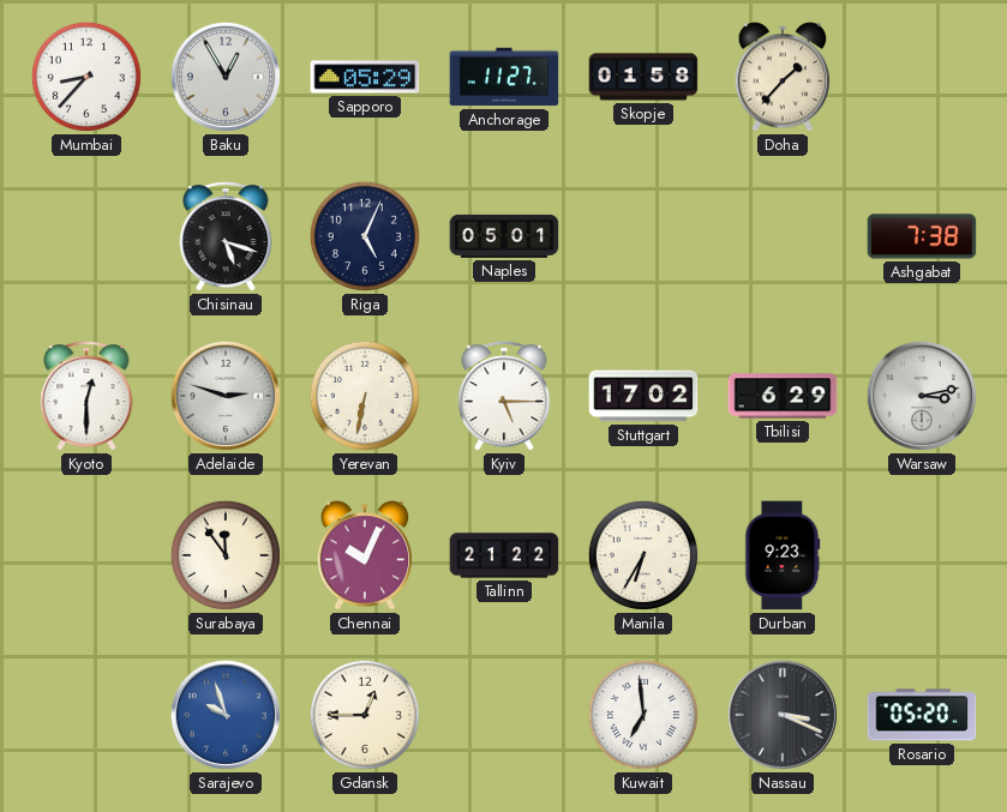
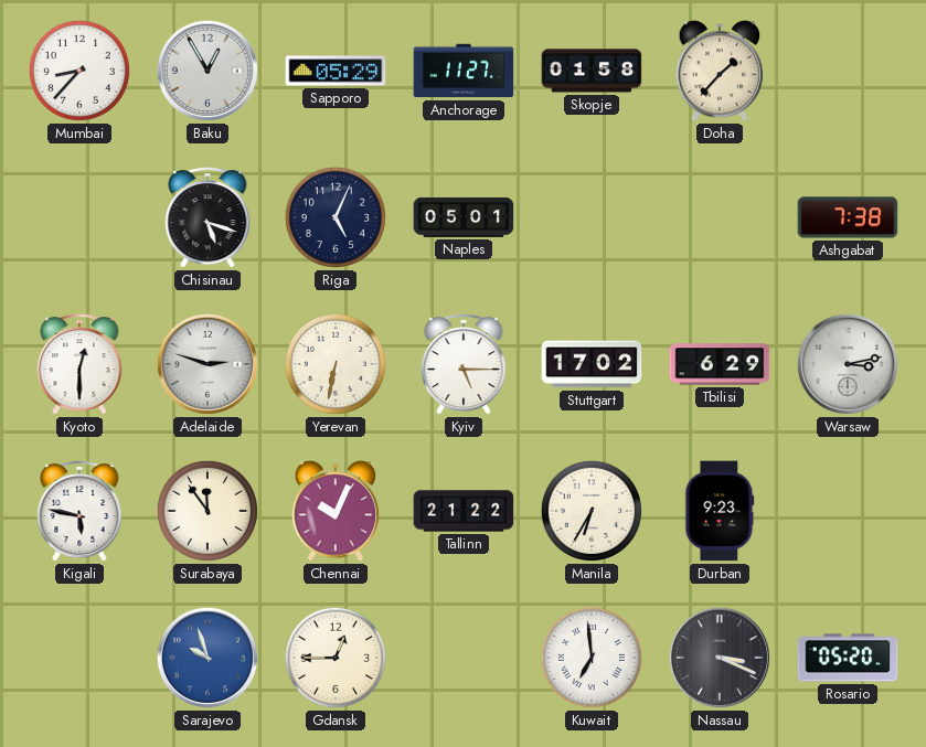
Kigali: none -> 5:47 (79, 511)
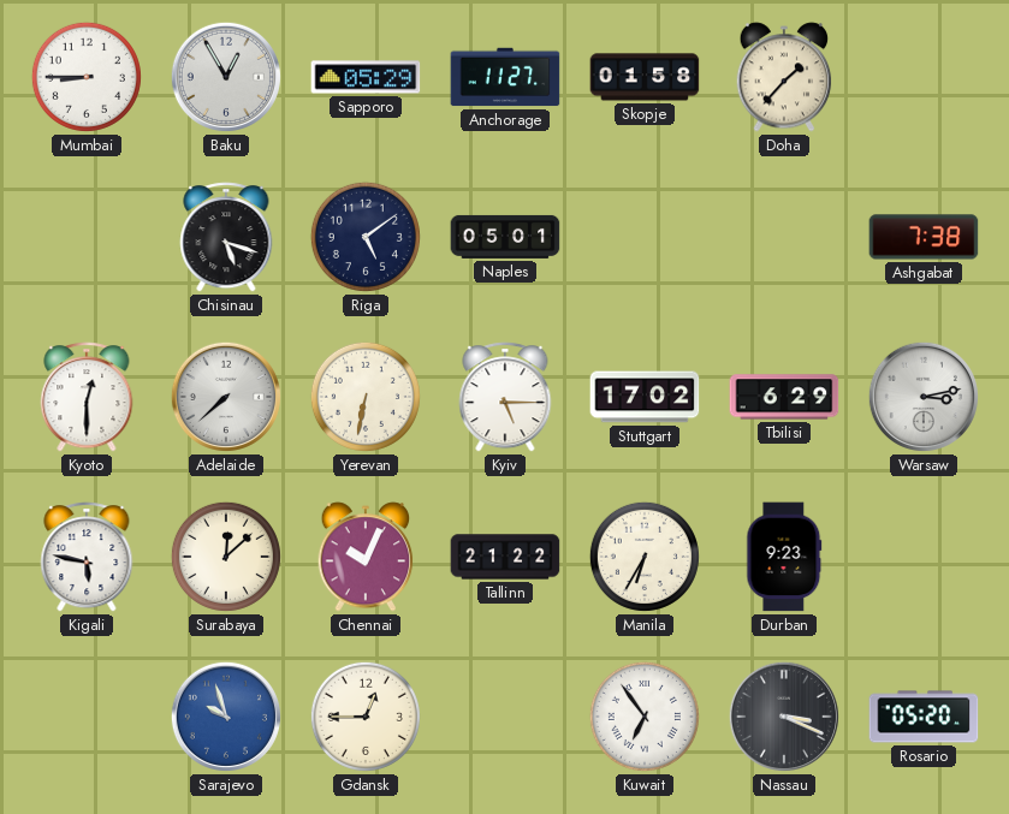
Mumbai: 8:37 -> 8:45 (87, 77)
Riga: 5:04 -> 5:09 (366, 237)
Adelaide: 2:48 -> 7:38 (226, 397)
Surabaya: 11:54 -> 12:08 (226, 557)
Kuwait: 6:59 -> 6:54 (645, 717)
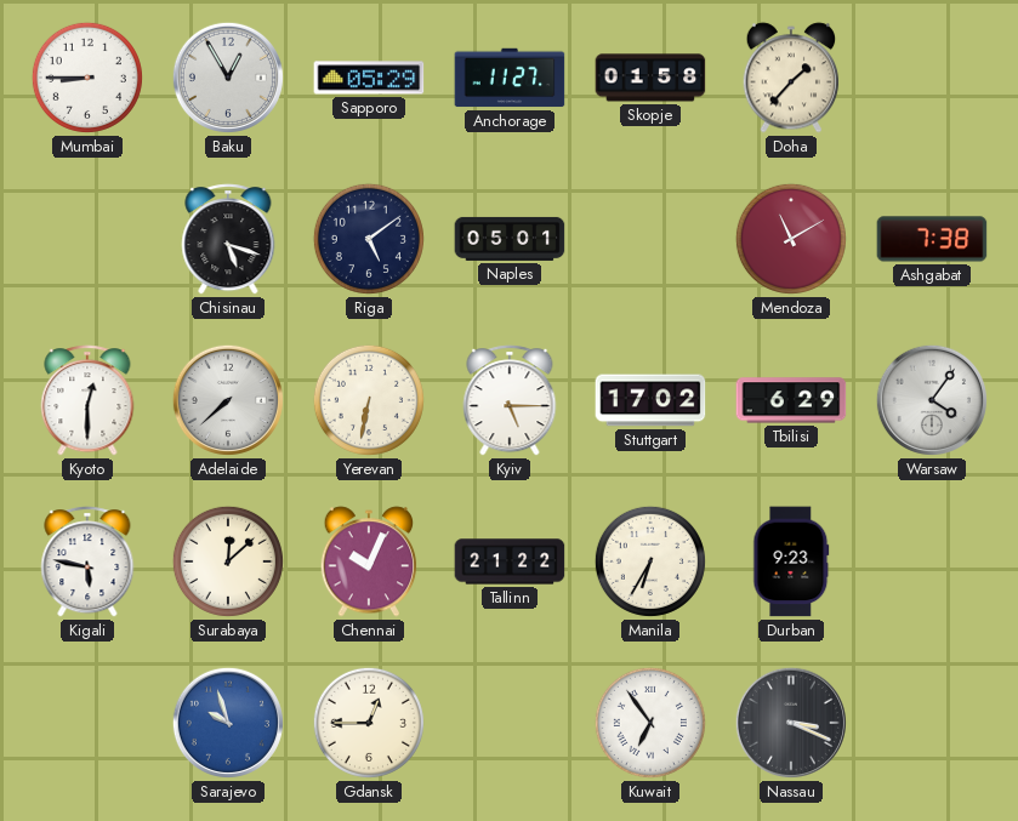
Mendoza: none -> 11:10 (791, 239)
Warsaw: 3:13 -> 4:06 (932, 400)
Rosario: 05:20 -> none (924, 717)
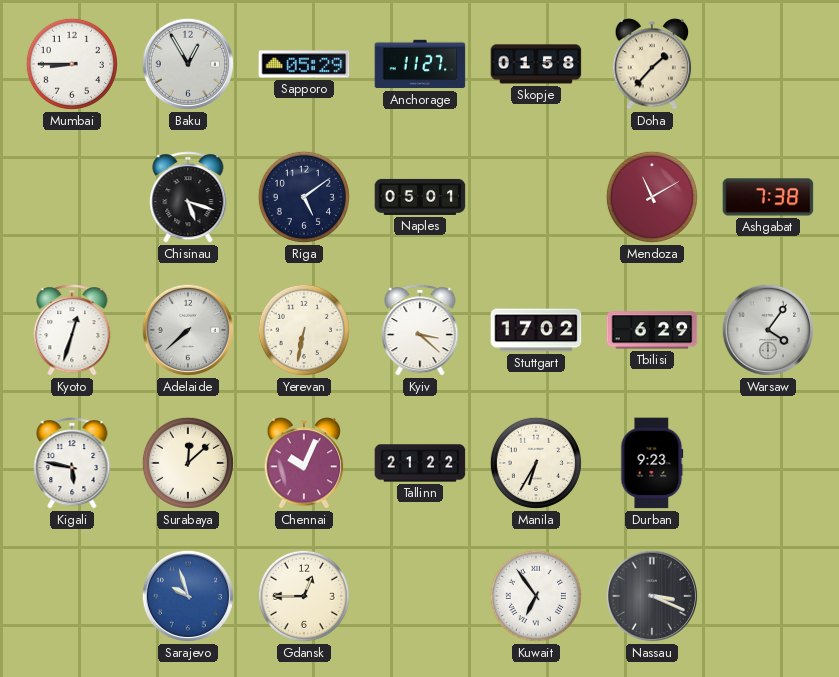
Kyoto: 12:30 -> 12:33 (72, 330)
Kyiv: 5:15 -> 3:22 (420, 330)
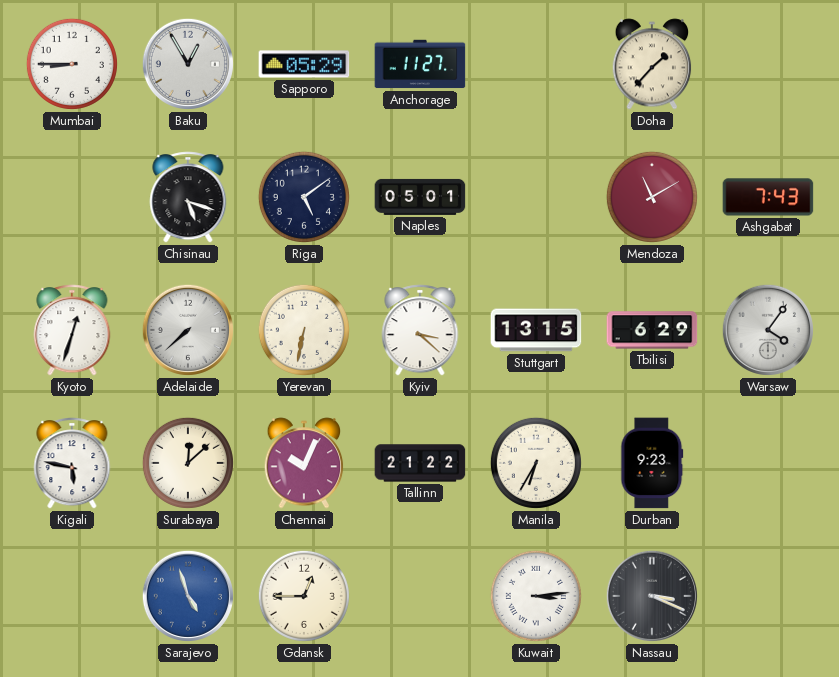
Skopje: 01:58 -> none (536, 64)
Ashgabat: 7:38 -> 7:43 (768, 197)
Stuttgart: 17:02 -> 13:15 (536, 330)
Sarajevo: 9:57 -> 4:57 (188, 596)
Kuwait: 6:54 -> 3:14 (536, 596)
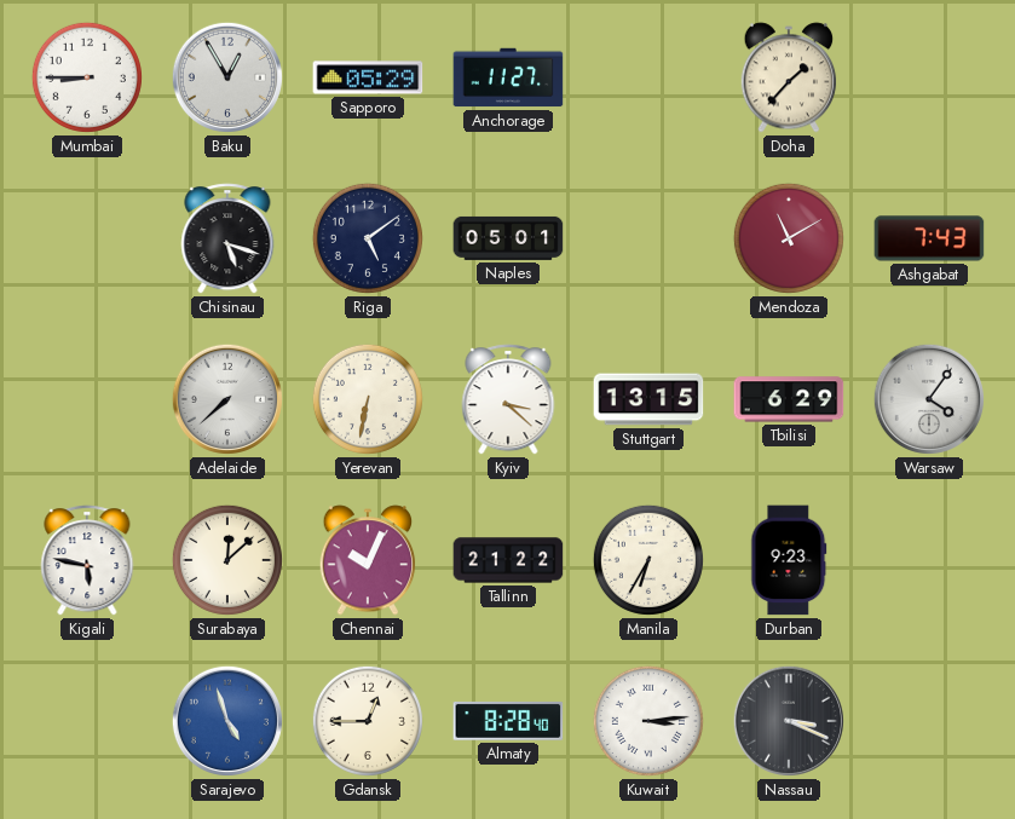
Kyoto: 12:33 -> none (72, 330)
Almaty: none -> 8:28 (508, 722)
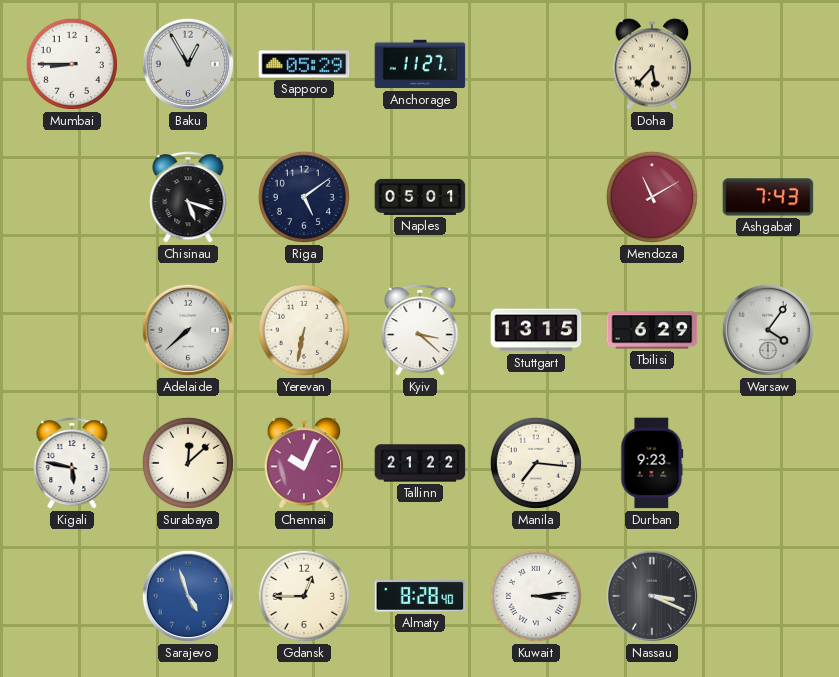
Doha: 1:37 -> 5:37 (652, 64)
Manila: 6:35 -> 7:16 (536, 463)
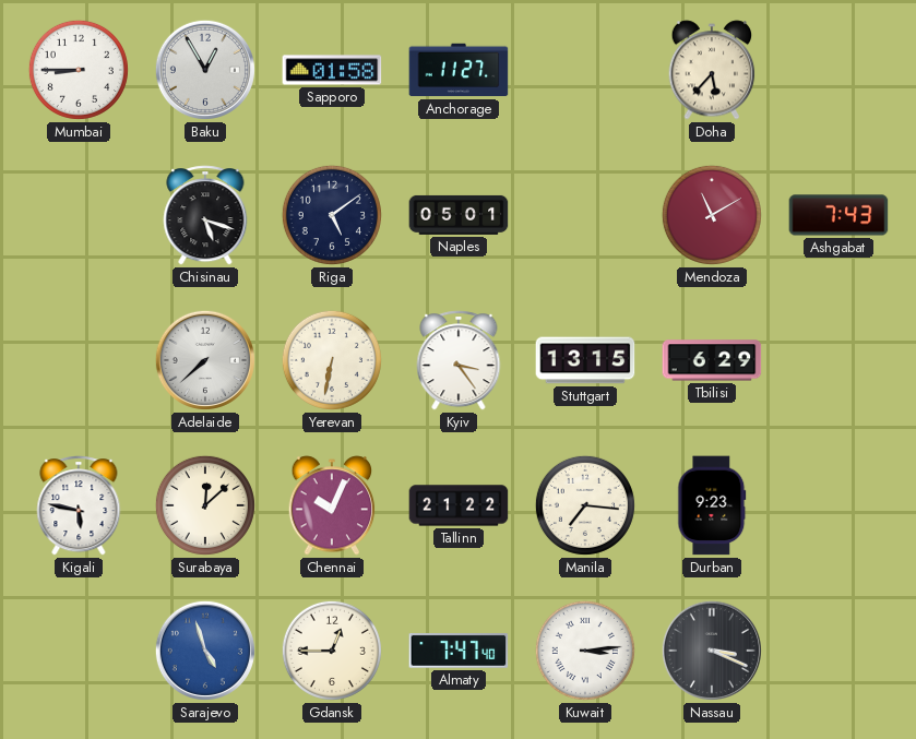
Sapporo: 05:29 -> 01:58 (332, 70)
Kyiv: 3:22 -> 3:24 (459, 360)
Warsaw: 4:06 -> none (768, 330)
Almaty: 8:28 -> 7:47 (459, 652)
